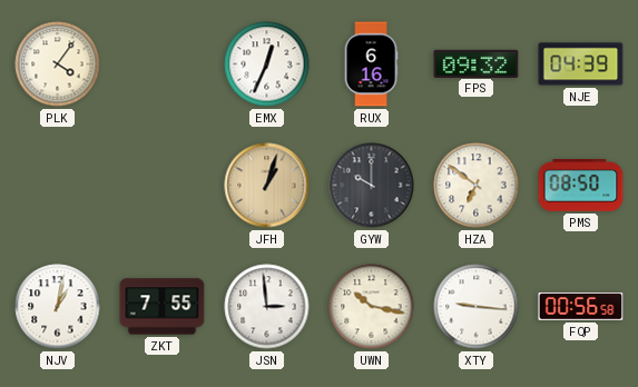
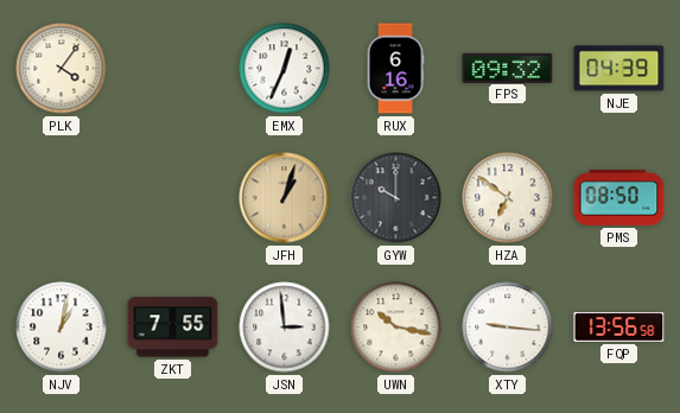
FQP: 00:56 -> 13:56 (619, 328)
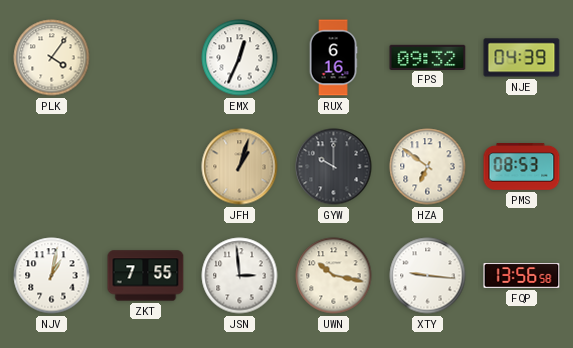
PMS: 08:50 -> 08:53 (522, 167)
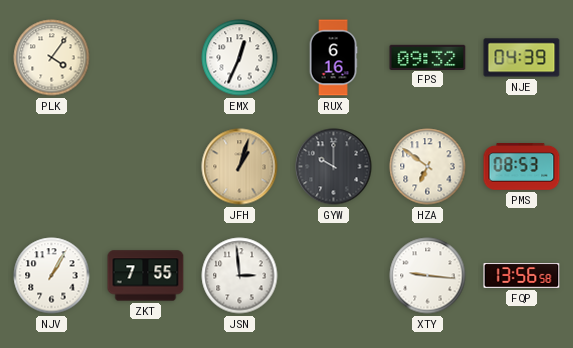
NJV: 1:02 -> 1:05 (52, 276)
UWN: 10:17 -> none (334, 276)
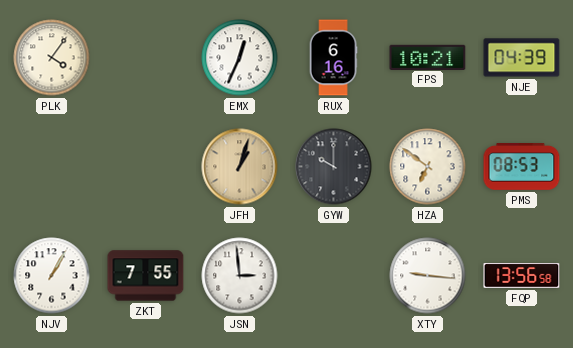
FPS: 09:32 -> 10:21 (428, 57)
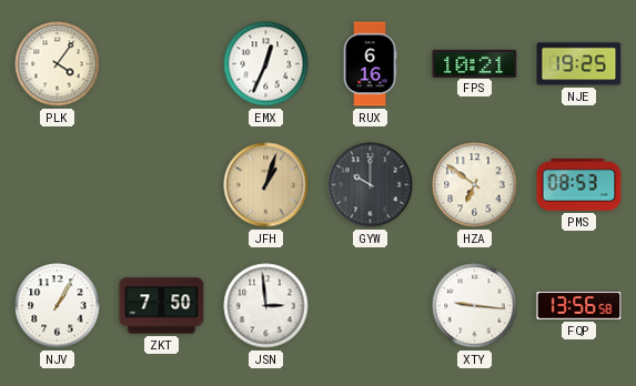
NJE: 04:39 -> 19:25 (579, 64)
ZKT: 7:55 -> 7:50 (162, 306)
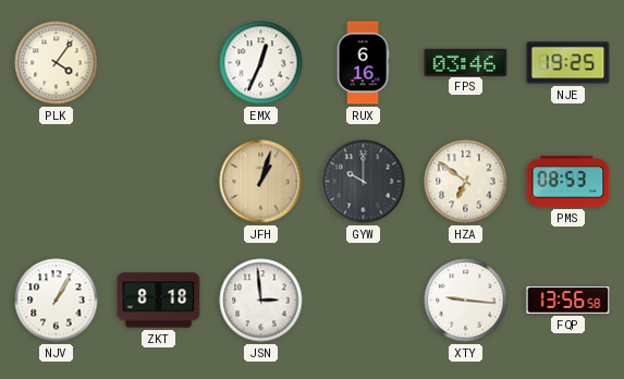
FPS: 10:21 -> 03:46 (466, 62)
ZKT: 7:50 -> 8:18 (159, 301)
